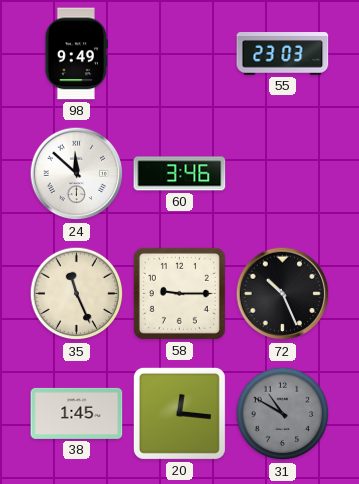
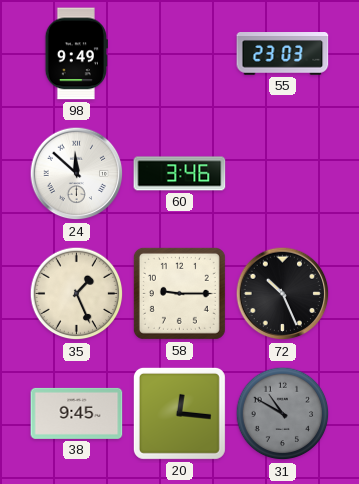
35: 11:26 -> 1:26 (77, 294)
38: 1:45 -> 9:45 (77, 413)
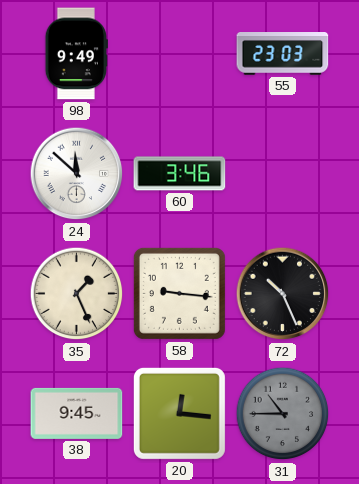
58: 9:15 -> 9:16 (179, 293)
31: 10:50 -> 10:45 (283, 414)
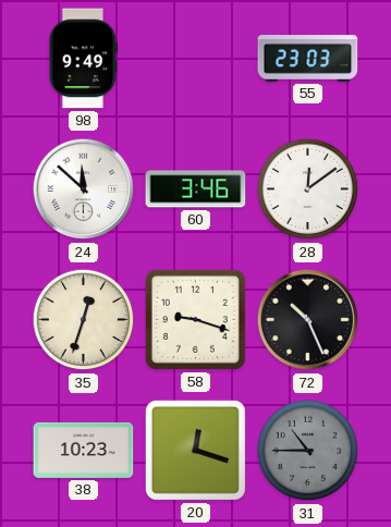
28: none -> 12:09 (308, 189)
35: 1:26 -> 12:33 (84, 320)
58: 9:16 -> 9:18 (195, 319)
38: 9:45 -> 10:23 (84, 450)
20: 12:16 -> 12:18 (195, 450)
